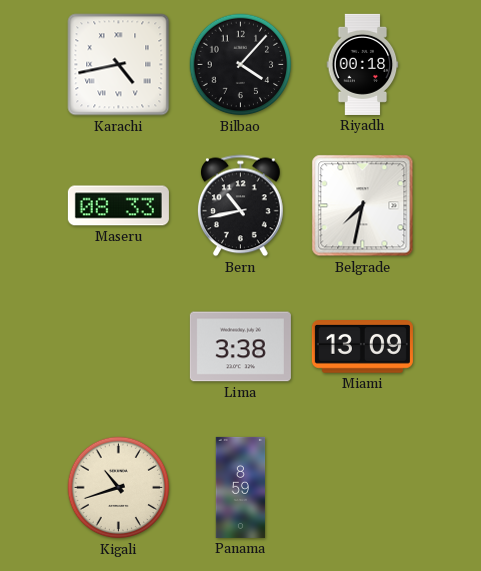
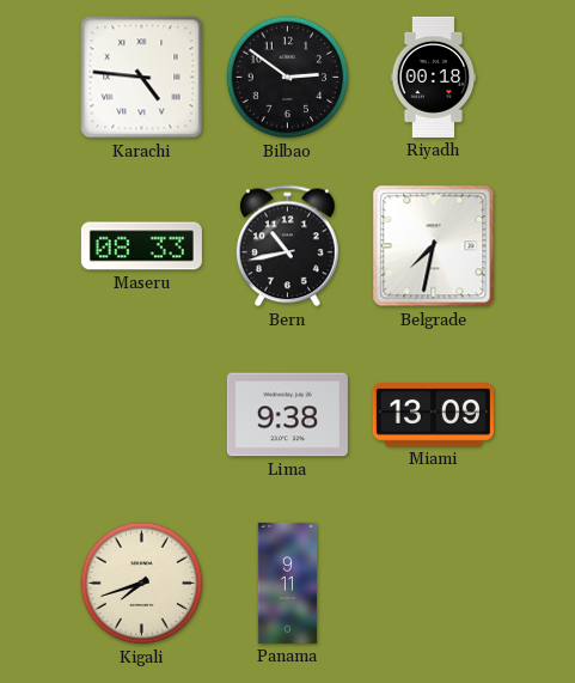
Karachi: 4:43 -> 4:46 (142, 78)
Bilbao: 4:07 -> 2:51 (288, 78)
Lima: 3:38 -> 9:38 (287, 415)
Kigali: 10:42 -> 7:42 (142, 584)
Panama: 8:59 -> 9:11 (288, 583)
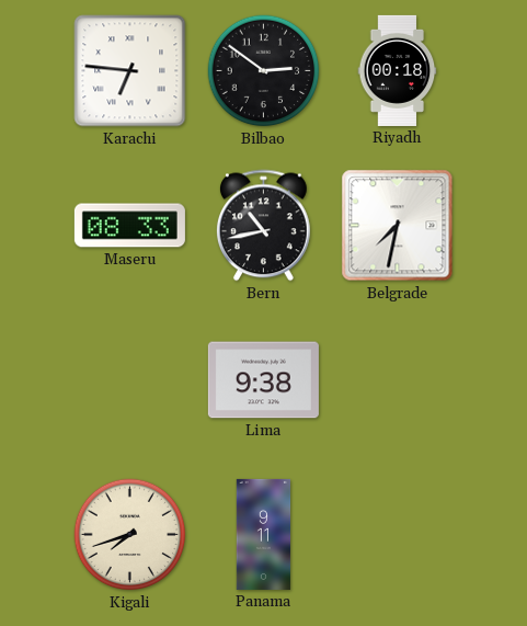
Karachi: 4:46 -> 6:46 (130, 71)
Miami: 13:09 -> none (433, 415)
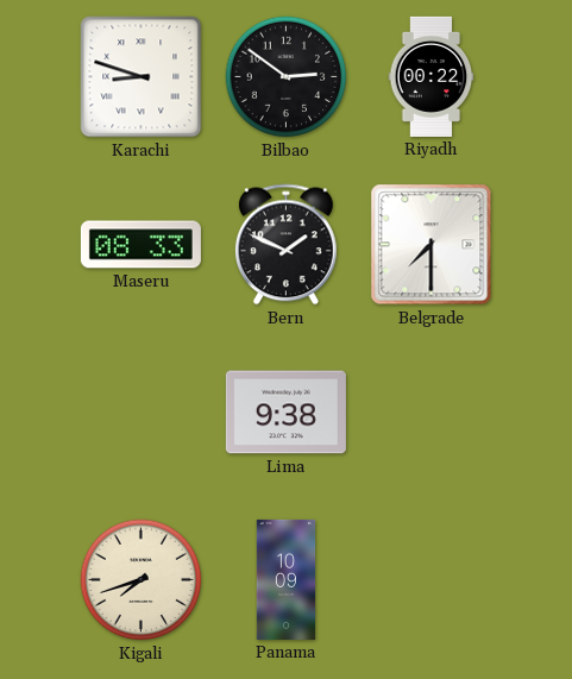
Karachi: 6:46 -> 8:48 (142, 77)
Riyadh: 00:18 -> 00:22 (432, 76)
Bern: 10:43 -> 1:49 (285, 245)
Belgrade: 7:32 -> 7:30 (432, 245)
Panama: 9:11 -> 10:09 (287, 579)
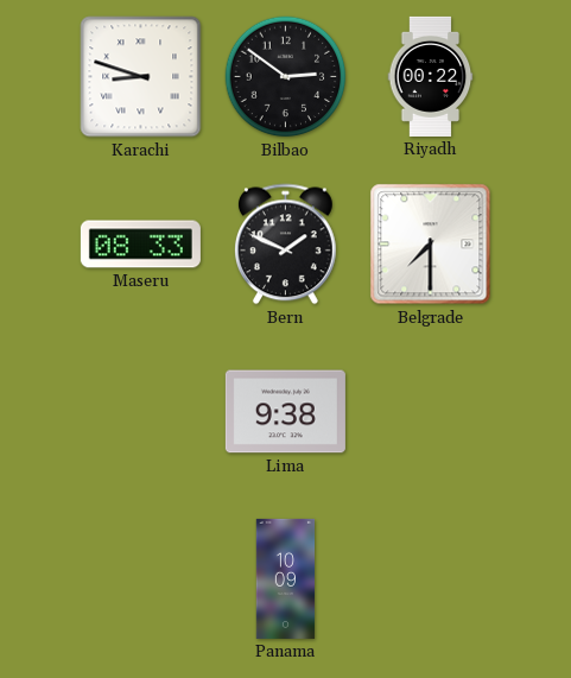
Kigali: 7:42 -> none (142, 580)
